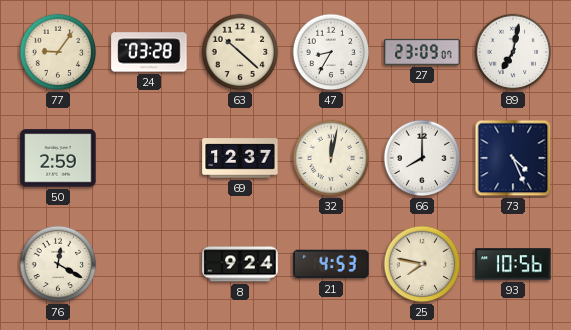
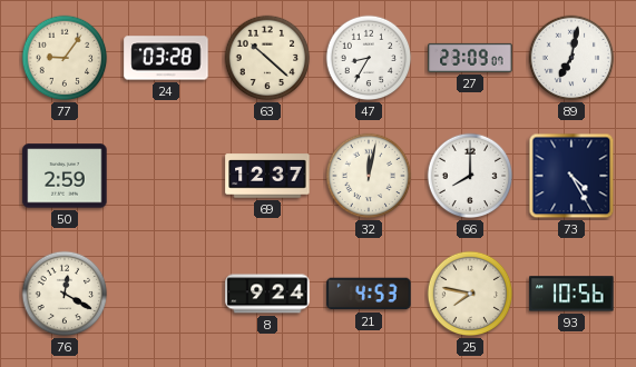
73: 4:26 -> 4:25 (571, 176)
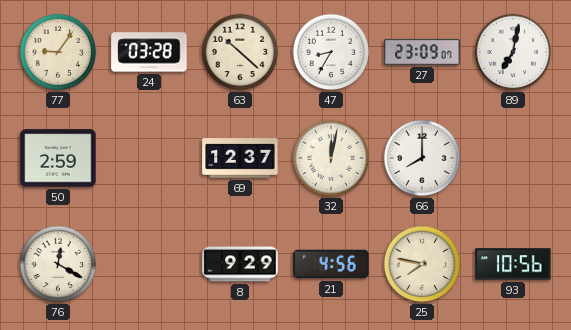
73: 4:25 -> none (571, 176)
8: 9:24 -> 9:29 (240, 264)
21: 4:53 -> 4:56 (331, 264)
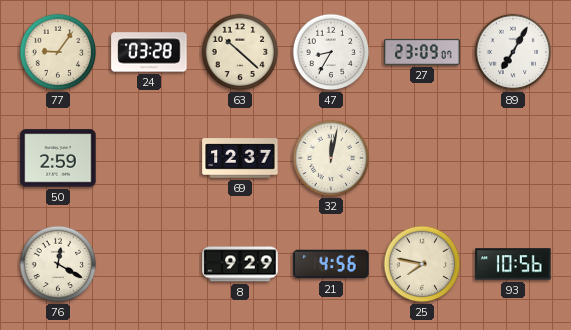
89: 7:02 -> 7:05 (513, 52)
66: 8:00 -> none (422, 158)
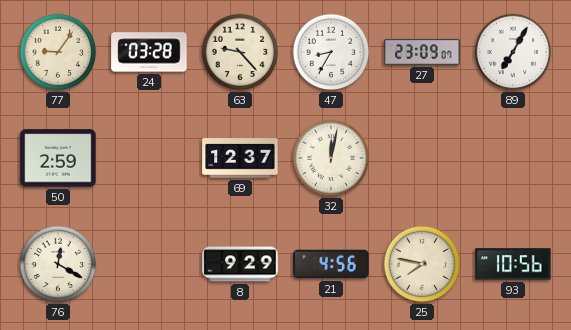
63: 10:22 -> 9:23 (240, 52)
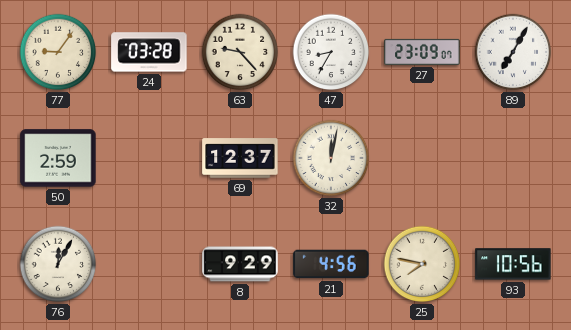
76: 12:20 -> 12:05 (58, 264)
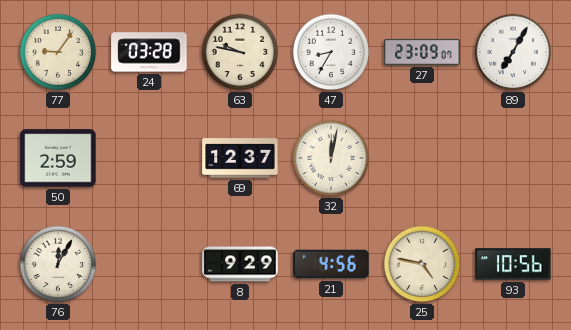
63: 9:23 -> 9:47 (240, 52)
25: 7:47 -> 4:47 (422, 264)
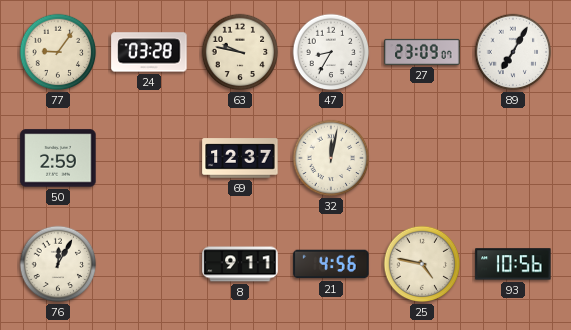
8: 9:29 -> 9:11 (240, 264)
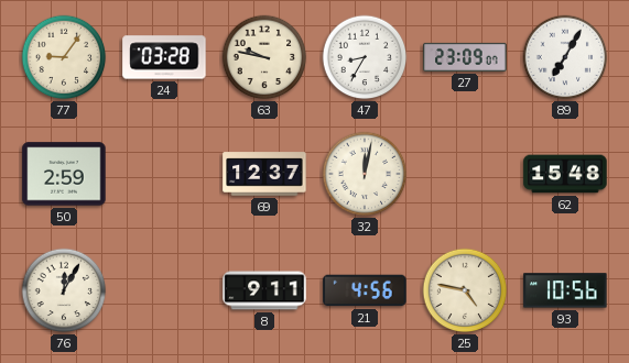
62: none -> 15:48 (565, 174)
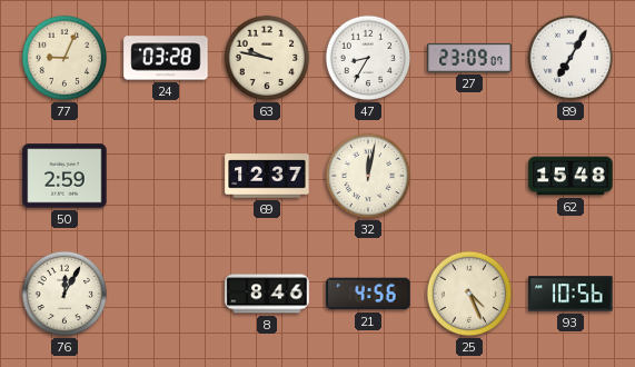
77: 9:06 -> 9:04 (65, 58)
8: 9:11 -> 8:46 (267, 294)
25: 4:47 -> 4:26 (469, 294)
